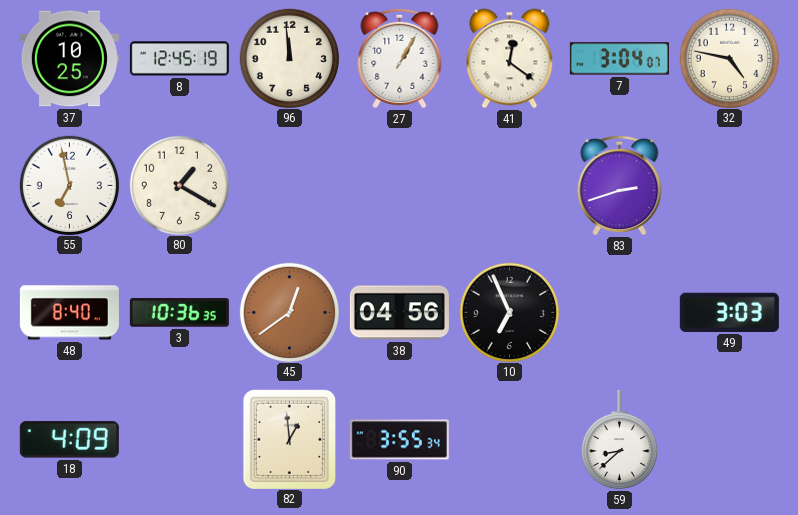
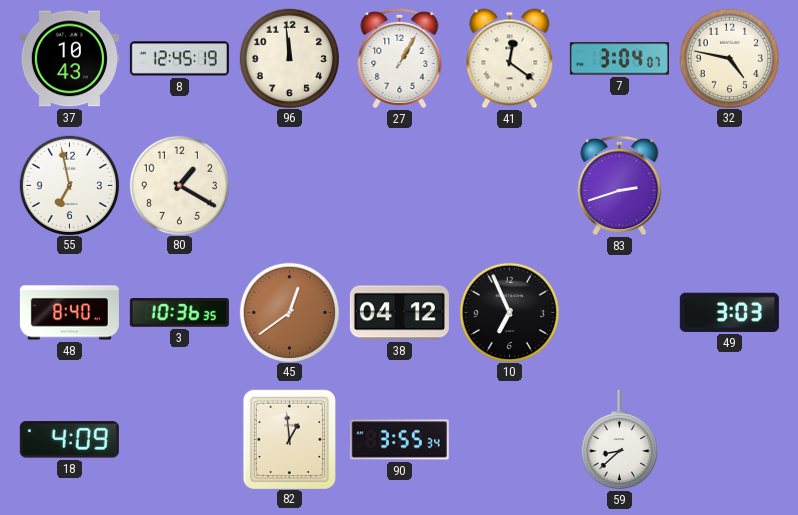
37: 10:25 -> 10:43 (69, 59)
38: 04:56 -> 04:12 (399, 313)
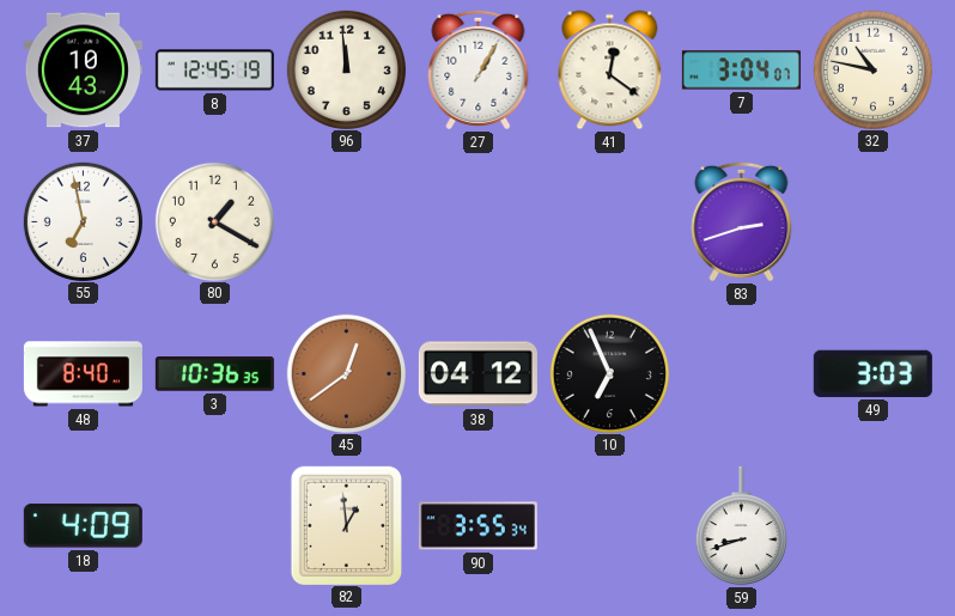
32: 4:47 -> 10:47 (872, 69)
59: 8:38 -> 8:42 (741, 526)
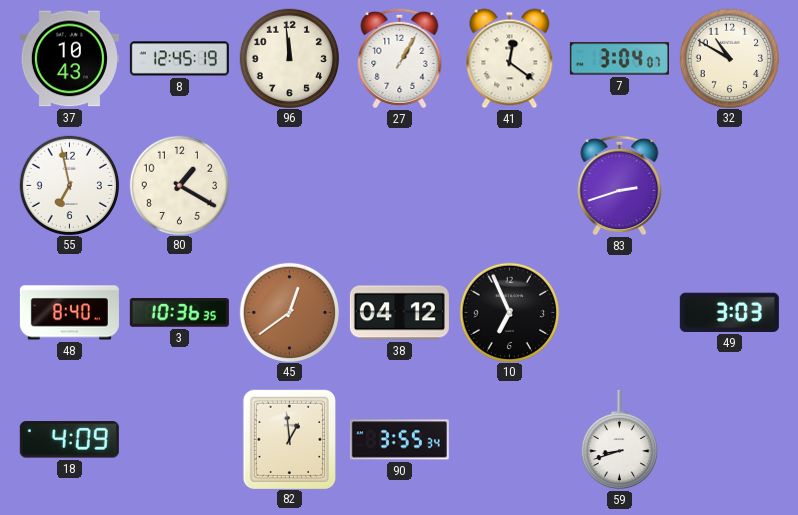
32: 10:47 -> 10:50 (729, 58)
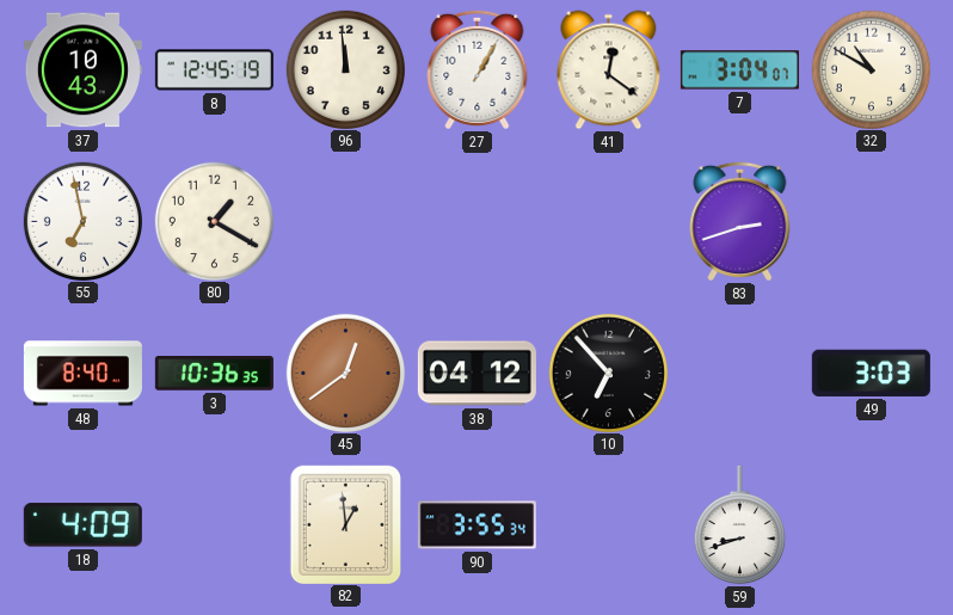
10: 6:56 -> 6:53 (608, 373)
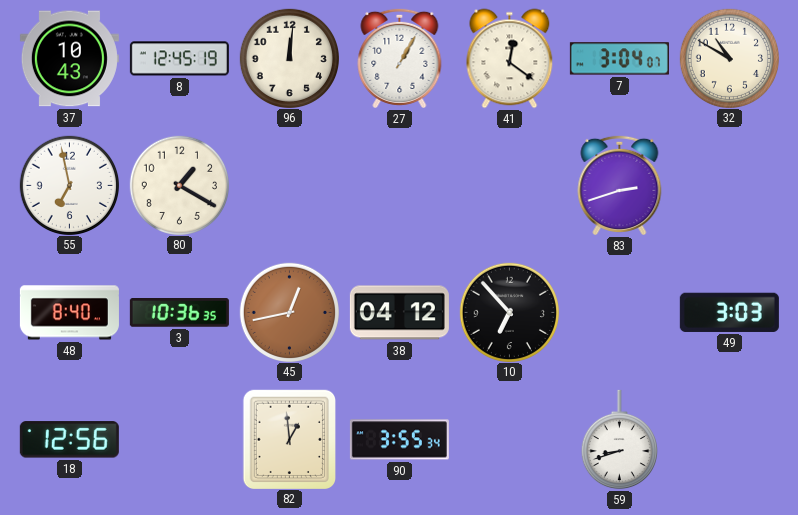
96: 11:59 -> 12:01 (289, 58)
45: 12:39 -> 12:43 (289, 312)
18: 4:09 -> 12:56 (69, 440)
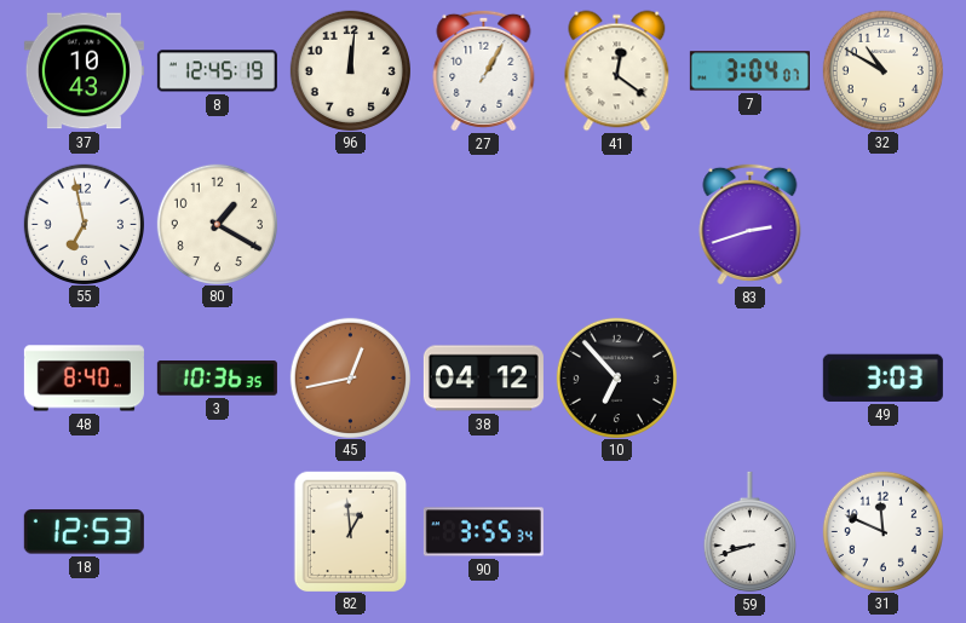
18: 12:56 -> 12:53 (84, 532)
31: none -> 11:49 (882, 531)
